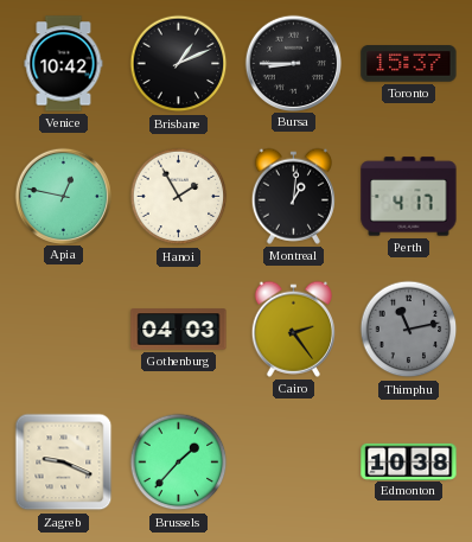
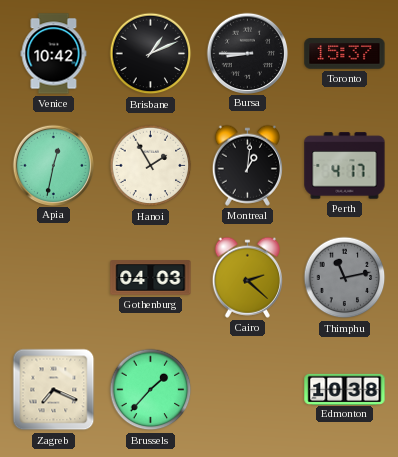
Apia: 12:47 -> 12:32 (53, 165)
Cairo: 2:24 -> 2:22 (247, 277)
Zagreb: 9:19 -> 7:19 (54, 390)
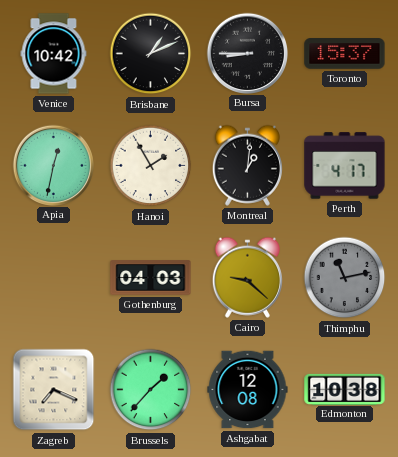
Cairo: 2:22 -> 9:22 (247, 277)
Ashgabat: none -> 12:08 (248, 390)
